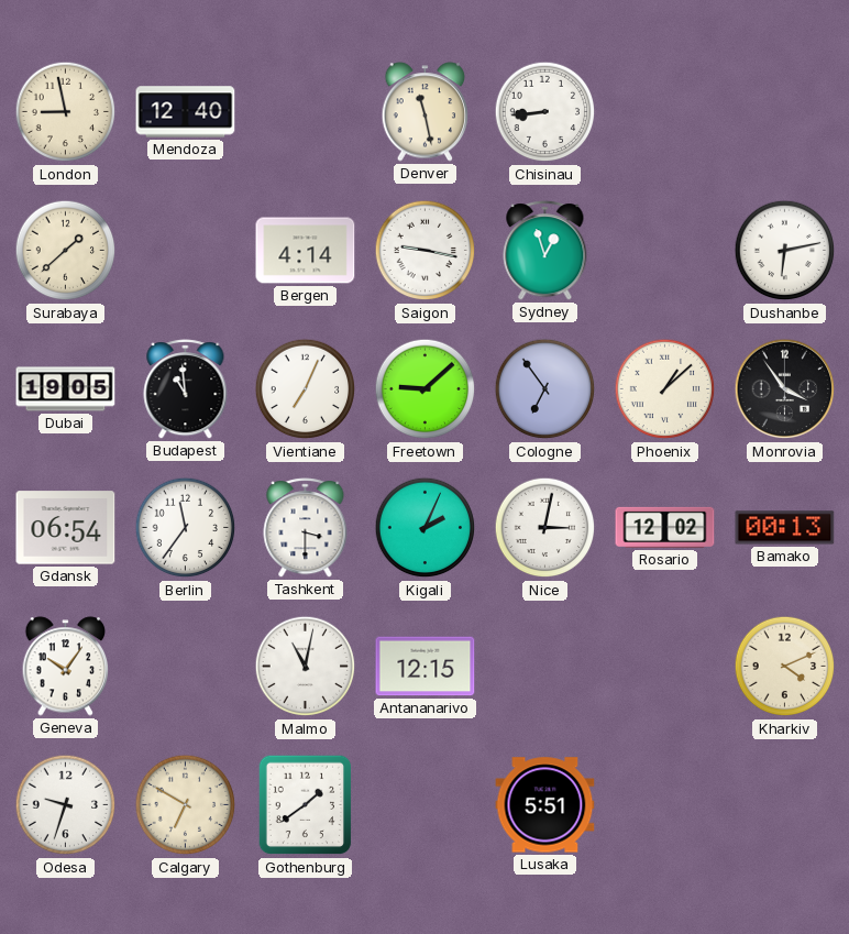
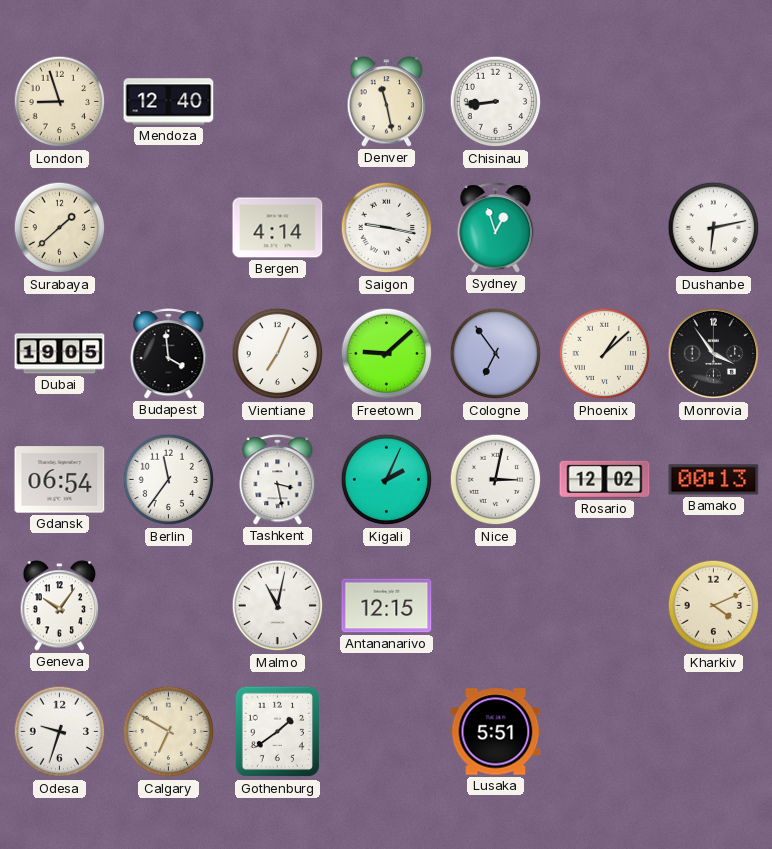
London: 8:58 -> 8:57 (60, 102)
Budapest: 10:59 -> 3:59 (169, 354)
Tashkent: 3:30 -> 3:28 (278, 480)
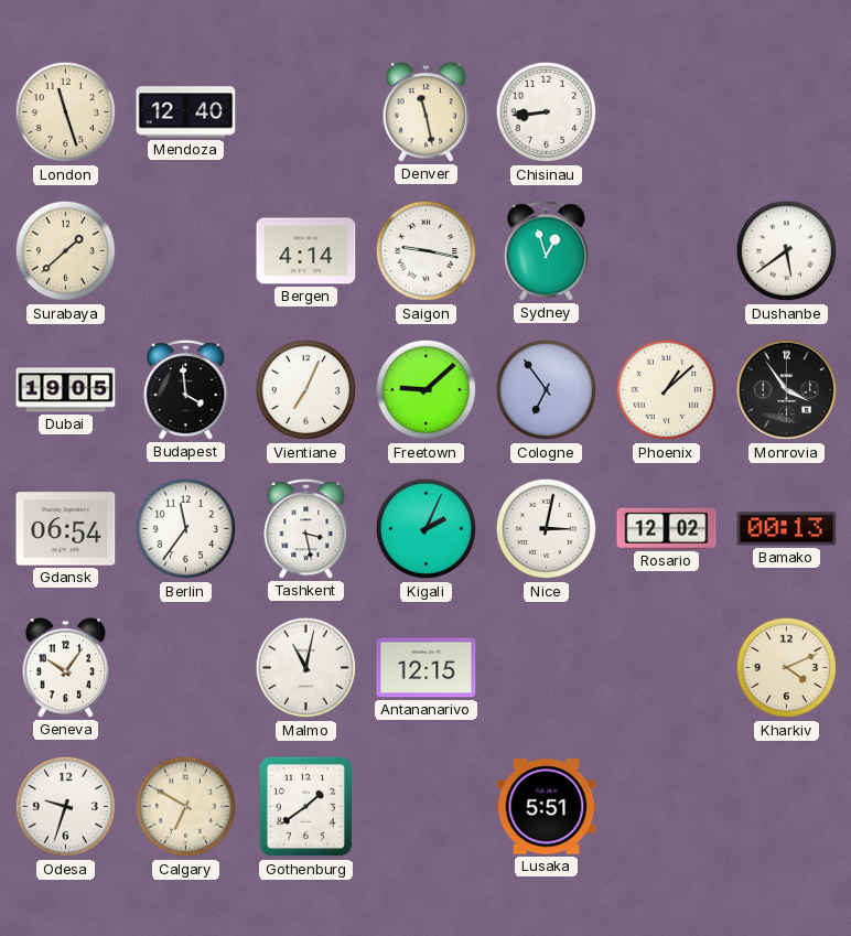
London: 8:57 -> 11:27 (66, 112)
Dushanbe: 6:13 -> 5:39 (787, 251)
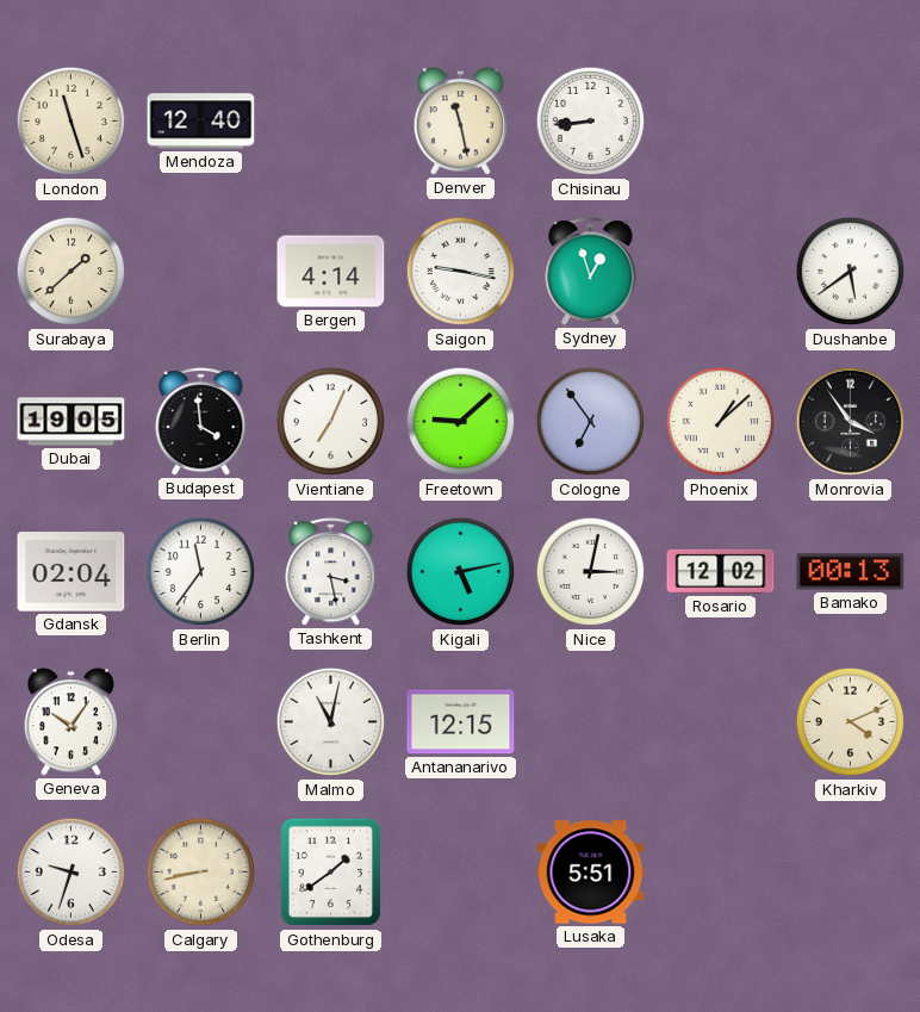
Gdansk: 06:54 -> 02:04 (72, 572)
Kigali: 2:04 -> 5:13 (461, 572)
Calgary: 6:50 -> 8:43 (201, 873)
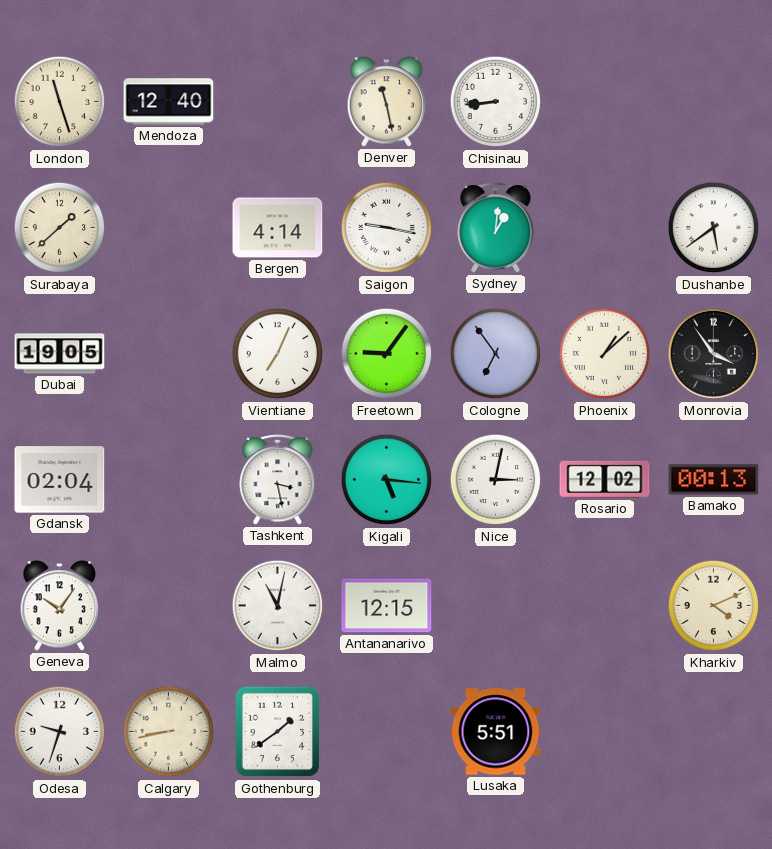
Sydney: 12:57 -> 1:01 (496, 228)
Budapest: 3:59 -> none (201, 422)
Freetown: 9:08 -> 9:06 (387, 354)
Berlin: 11:36 -> none (201, 572)
Kigali: 5:13 -> 5:16 (387, 480)
